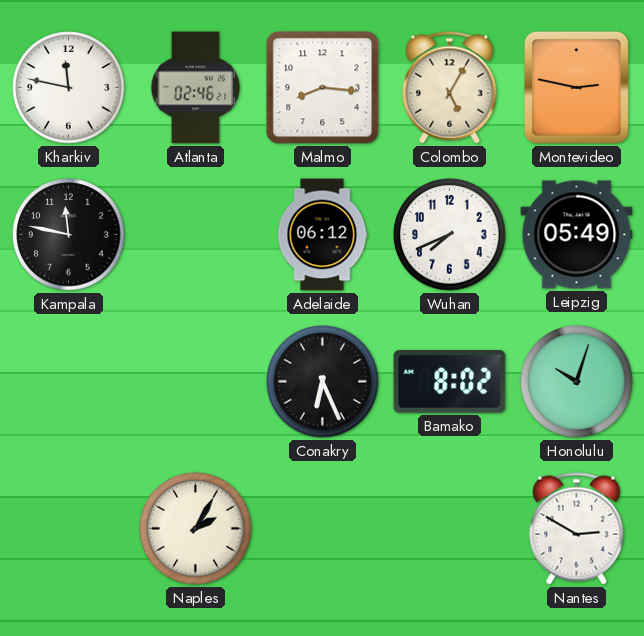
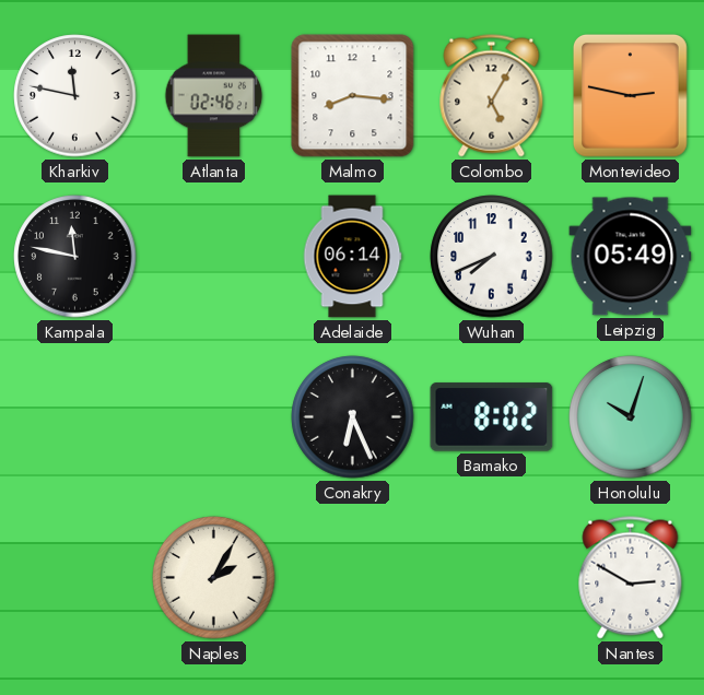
Adelaide: 06:12 -> 06:14 (352, 257)
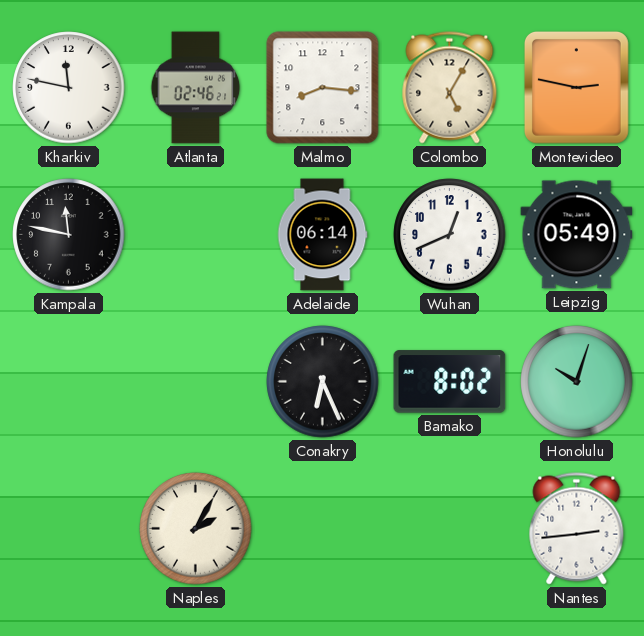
Wuhan: 7:41 -> 12:41 (450, 235)
Nantes: 2:50 -> 2:44 (577, 529)
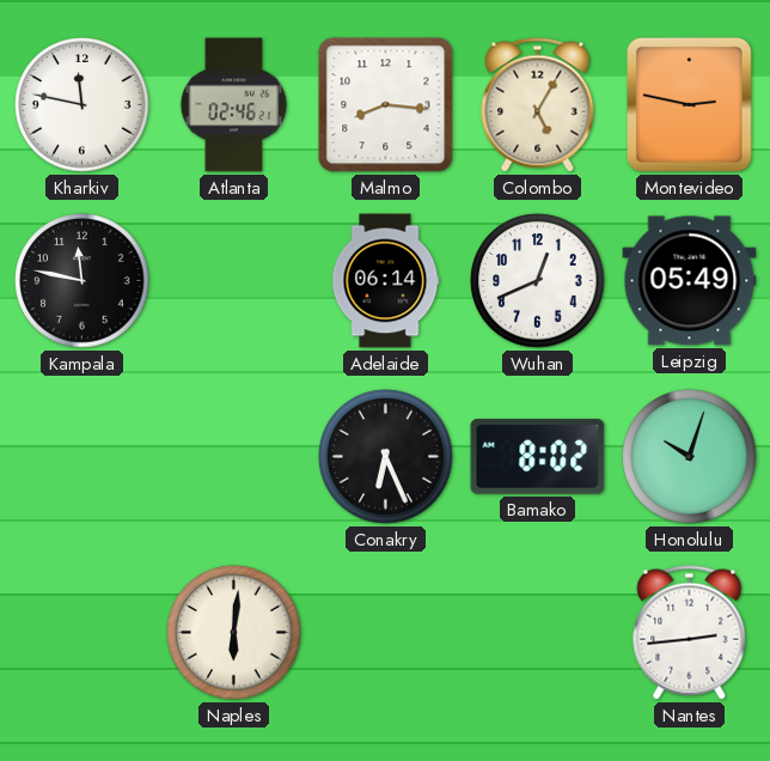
Naples: 2:05 -> 6:01 (234, 633)
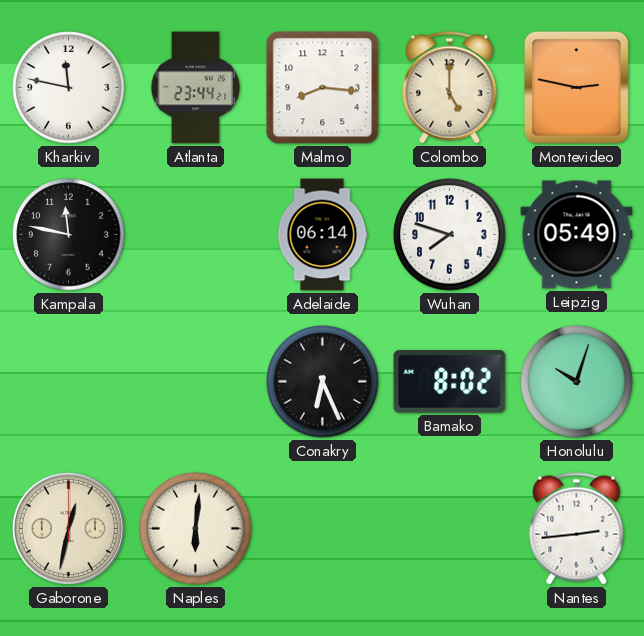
Atlanta: 02:46 -> 23:44 (196, 88)
Colombo: 5:05 -> 5:00 (450, 88)
Wuhan: 12:41 -> 7:48 (450, 235)
Gaborone: none -> 12:32 (68, 528)
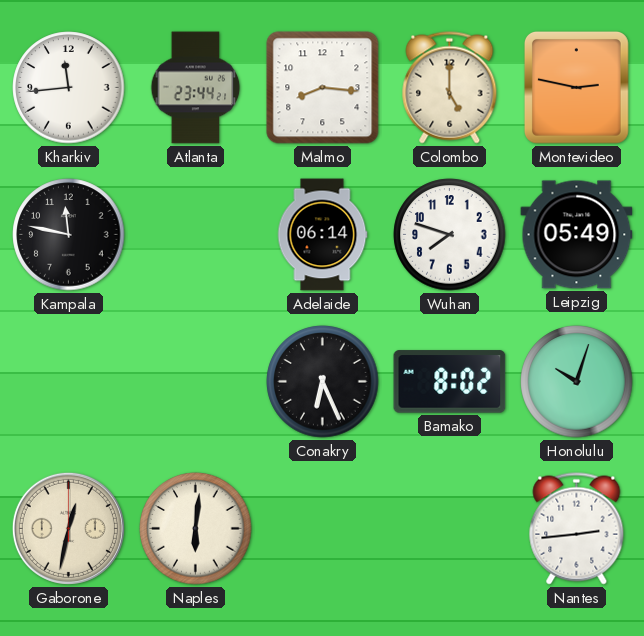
Kharkiv: 11:47 -> 11:44 (69, 88)
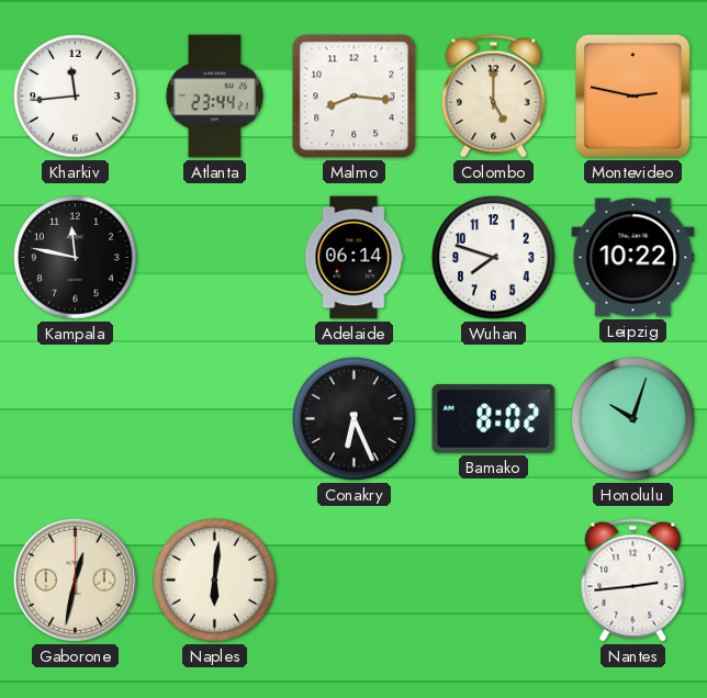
Leipzig: 05:49 -> 10:22 (633, 258)
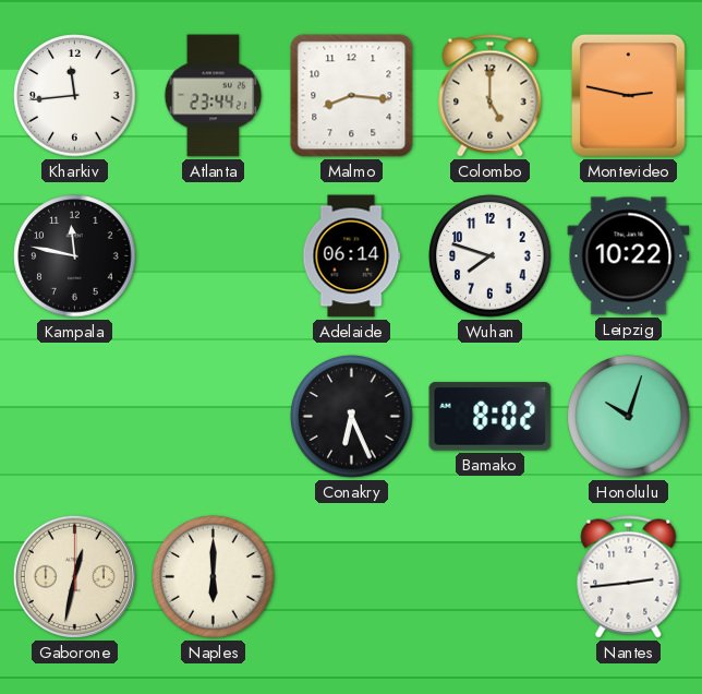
Naples: 6:01 -> 6:00 (214, 577)
